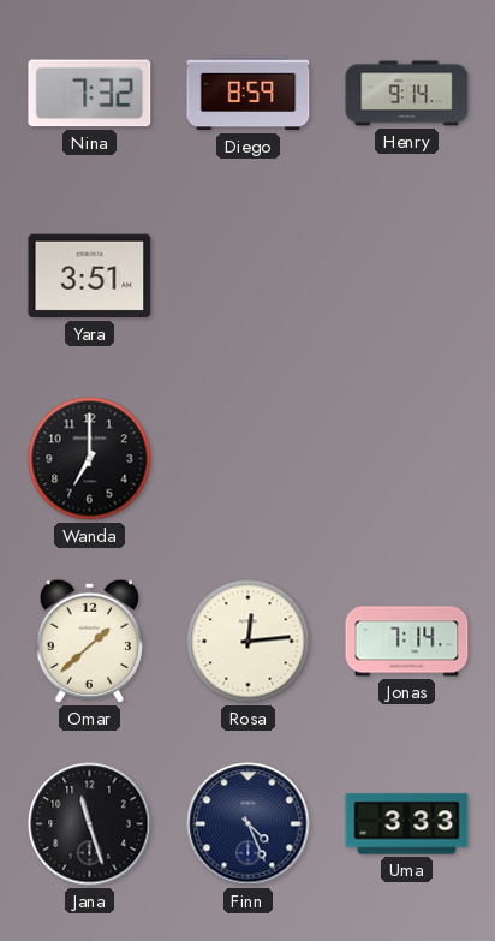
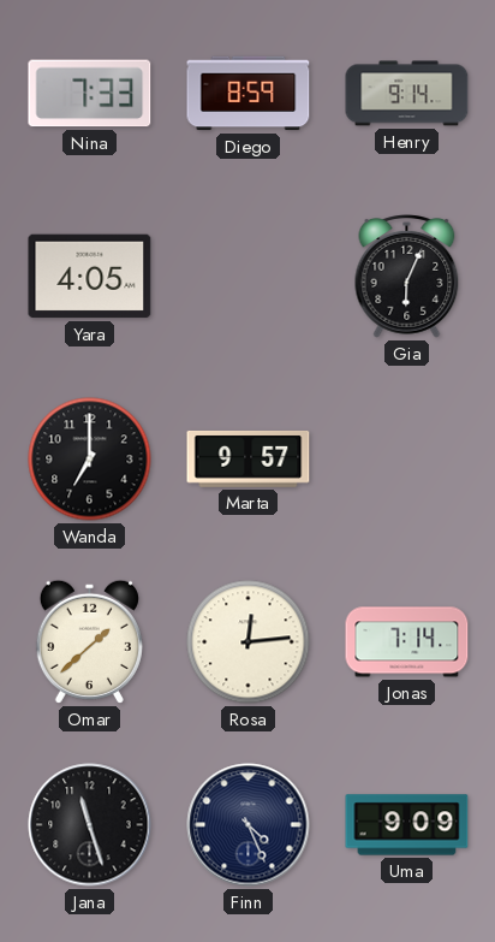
Nina: 7:32 -> 7:33 (90, 94)
Yara: 3:51 -> 4:05 (90, 277)
Gia: none -> 6:04 (407, 277)
Marta: none -> 9:57 (249, 458)
Uma: 3:33 -> 9:09 (407, 825)
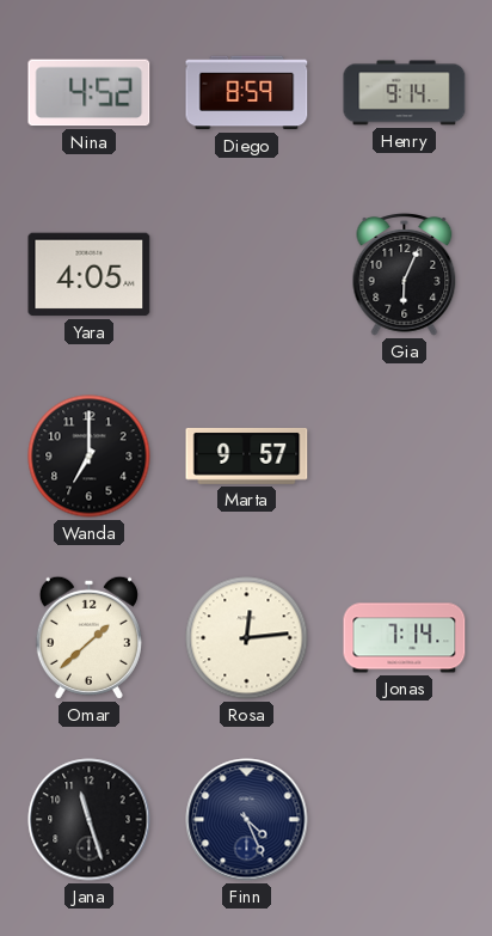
Nina: 7:33 -> 4:52 (90, 93)
Uma: 9:09 -> none (407, 825)
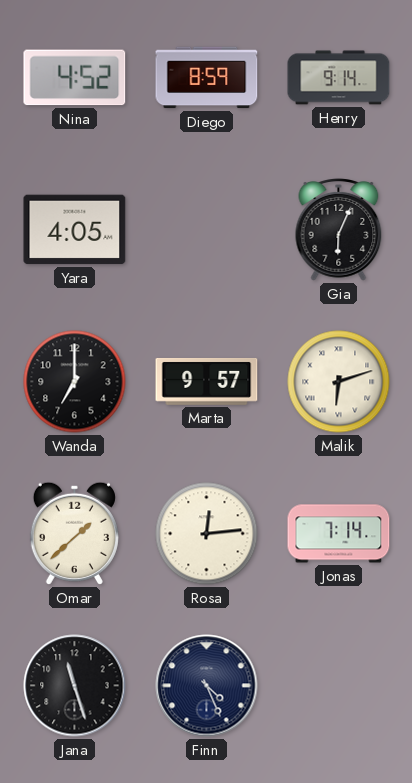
Malik: none -> 6:12 (339, 382)
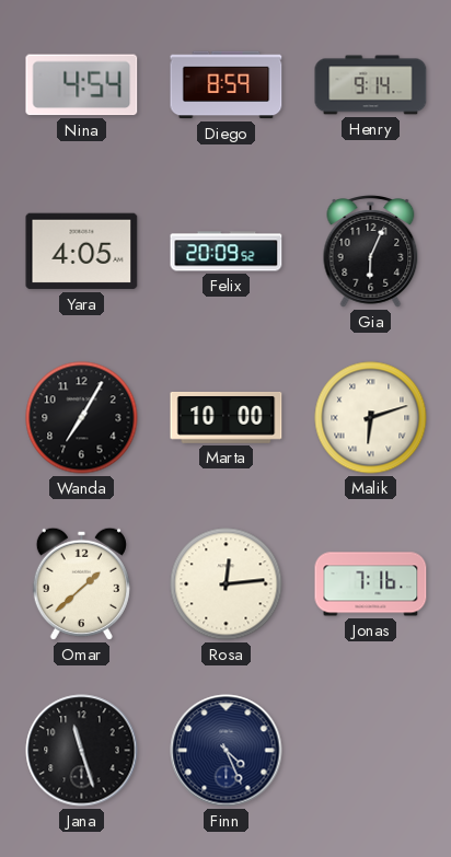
Nina: 4:52 -> 4:54 (82, 85)
Felix: none -> 20:09 (227, 252)
Wanda: 7:00 -> 7:05 (82, 418)
Marta: 9:57 -> 10:00 (227, 417)
Jonas: 7:14 -> 7:16 (371, 584)
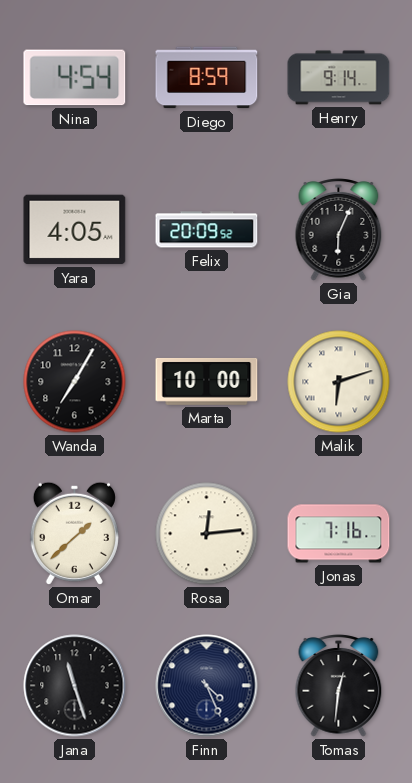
Tomas: none -> 12:31 (339, 686)
